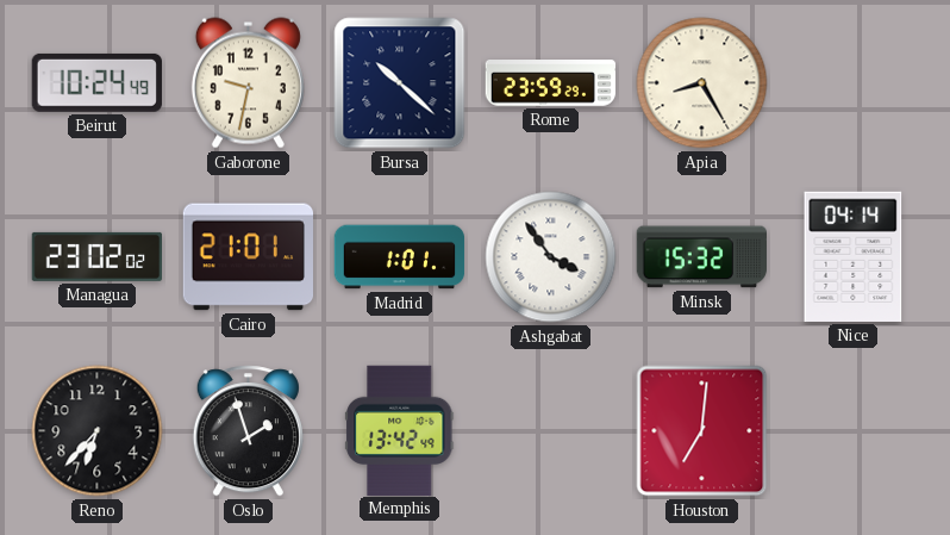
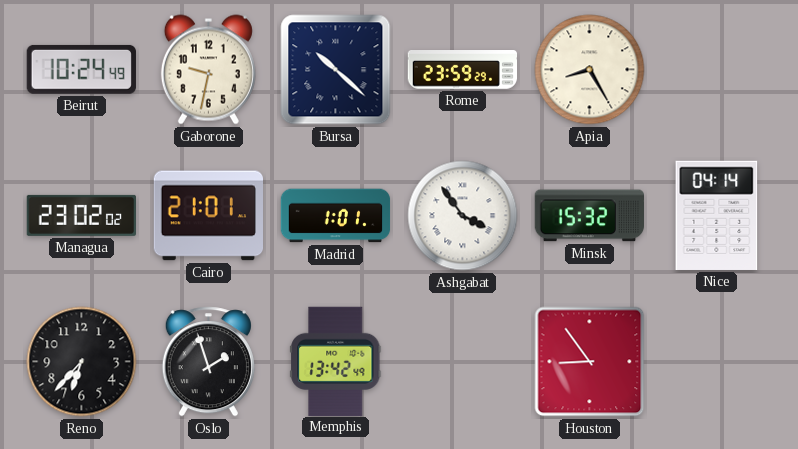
Houston: 7:01 -> 8:54 (590, 362)
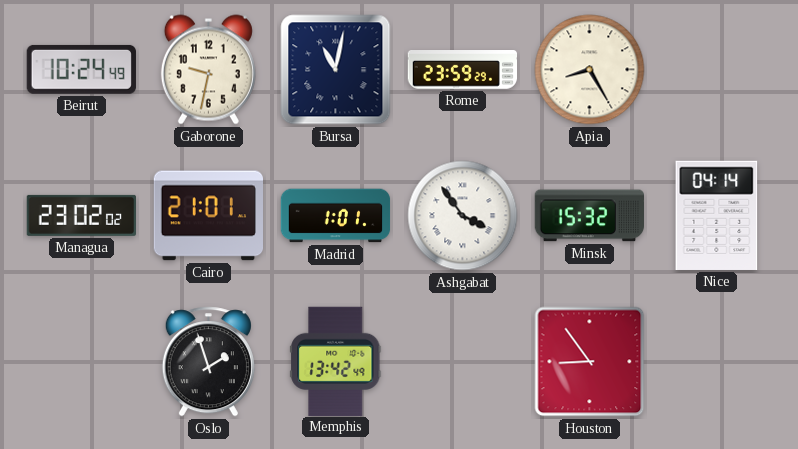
Bursa: 10:22 -> 11:02 (336, 70)
Reno: 6:37 -> none (82, 362)
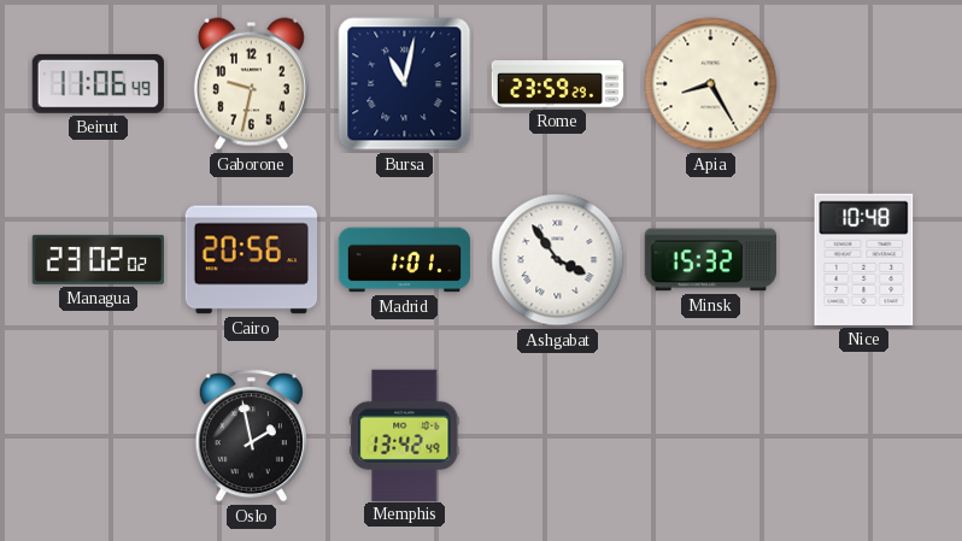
Beirut: 10:24 -> 11:06 (98, 83)
Cairo: 21:01 -> 20:56 (251, 260)
Nice: 04:14 -> 10:48 (864, 259)
Oslo: 1:57 -> 1:58 (251, 436)
Houston: 8:54 -> none (590, 362)
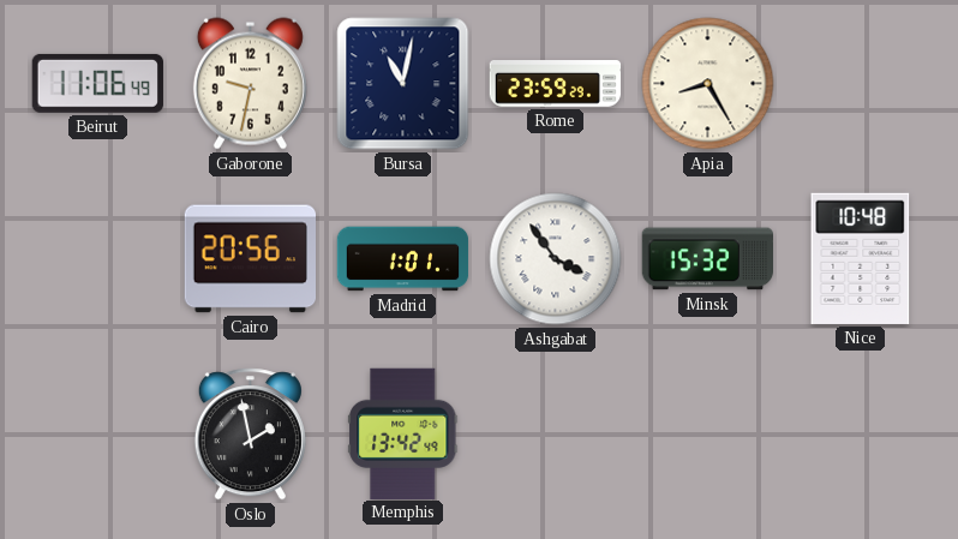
Managua: 23:02 -> none (98, 259)
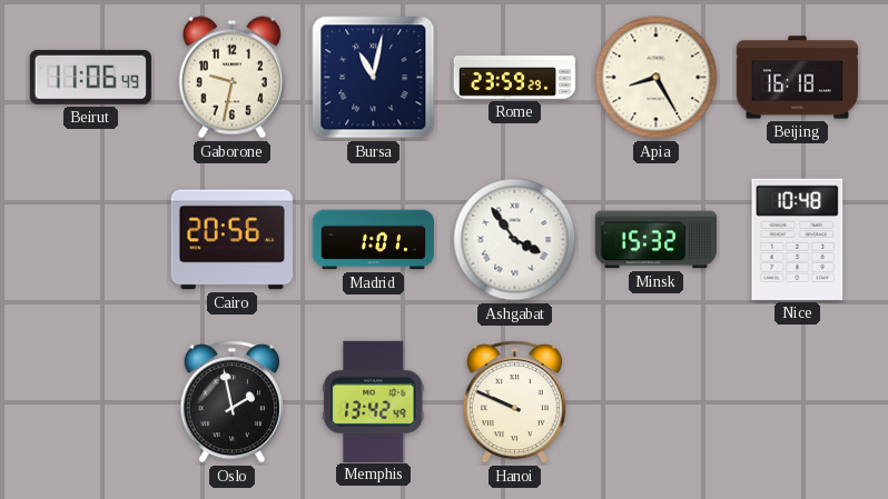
Beijing: none -> 16:18 (798, 78)
Hanoi: none -> 9:49 (514, 402)
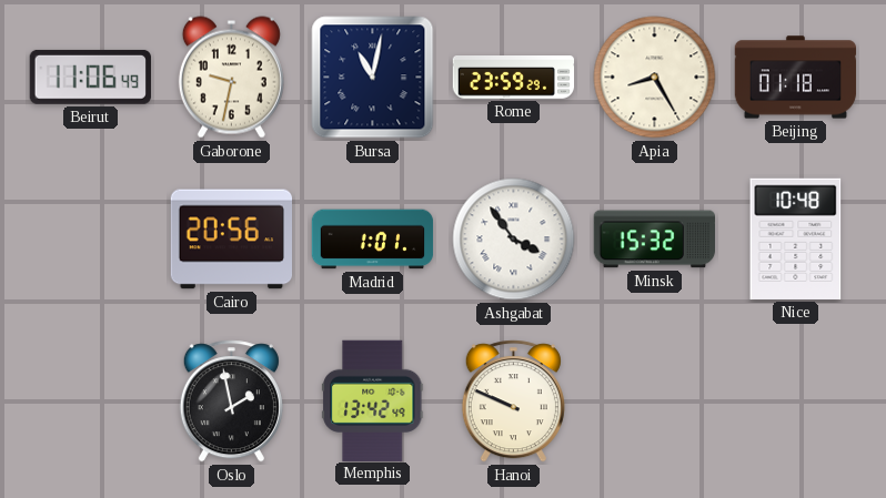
Beijing: 16:18 -> 01:18 (796, 78)
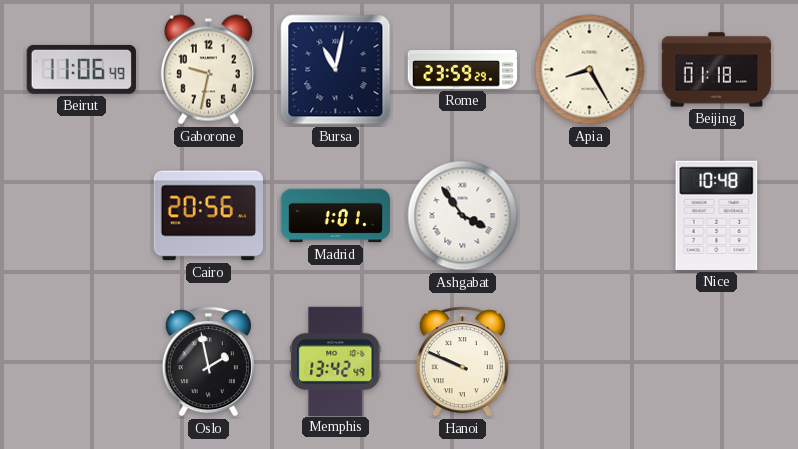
Minsk: 15:32 -> none (654, 240)
